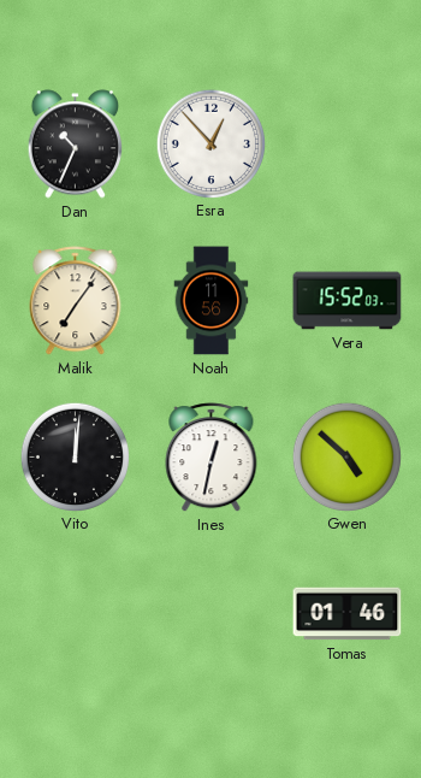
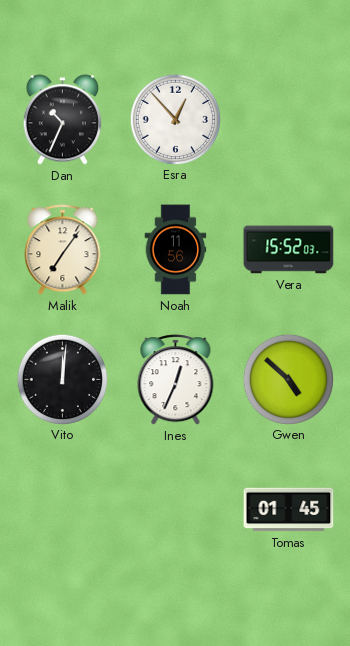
Ines: 12:32 -> 12:34 (176, 380)
Tomas: 01:46 -> 01:45 (289, 510)
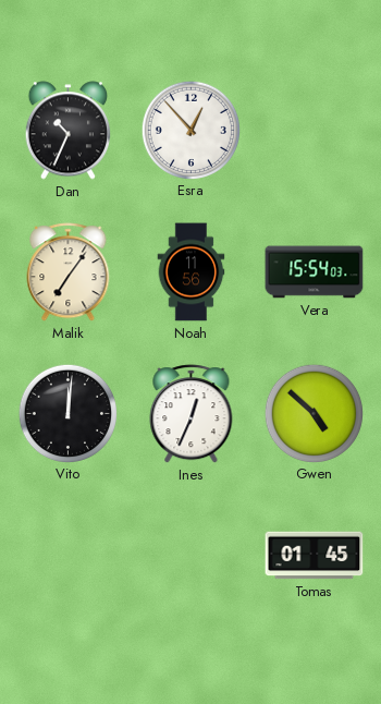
Vera: 15:52 -> 15:54 (315, 272)
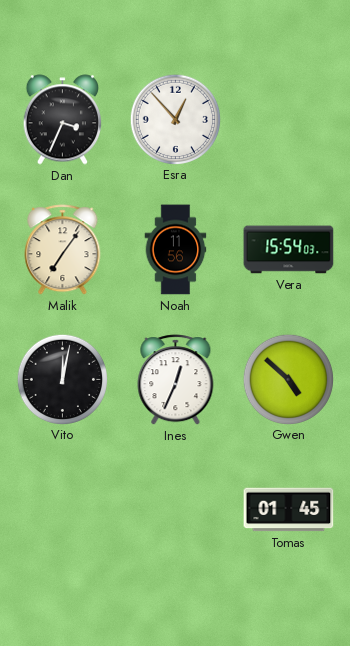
Dan: 10:34 -> 3:34 (62, 120)
Vito: 12:01 -> 12:02 (62, 379)
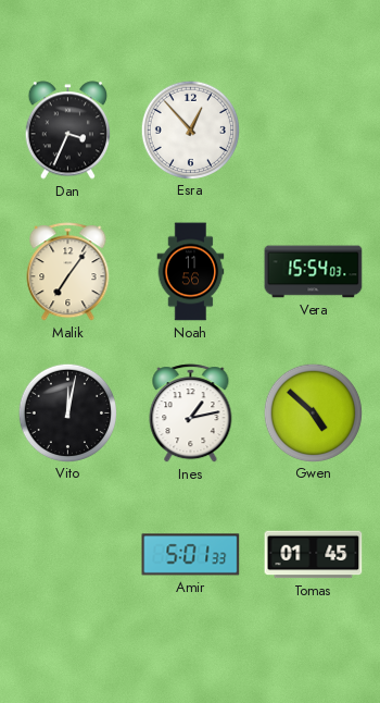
Ines: 12:34 -> 1:13 (191, 414)
Amir: none -> 5:01 (191, 555)
